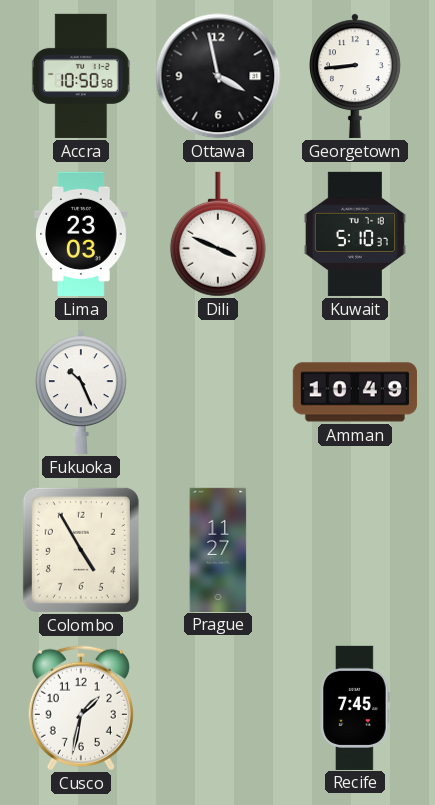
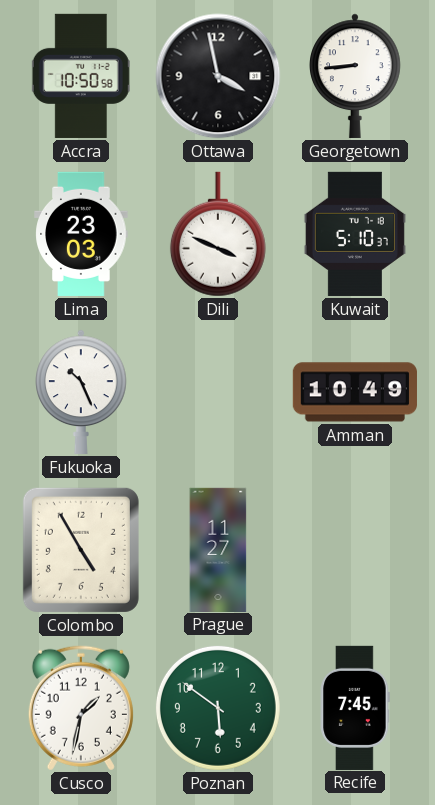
Poznan: none -> 5:51 (218, 708)
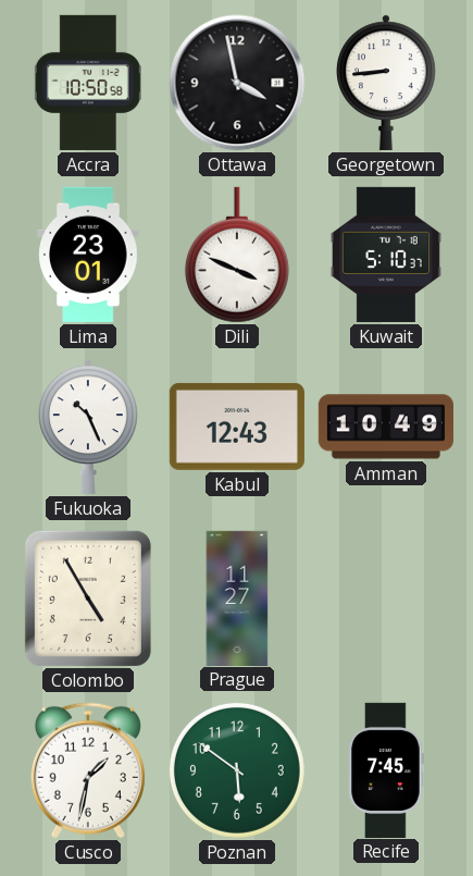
Lima: 23:03 -> 23:01 (88, 255)
Kabul: none -> 12:43 (237, 427)
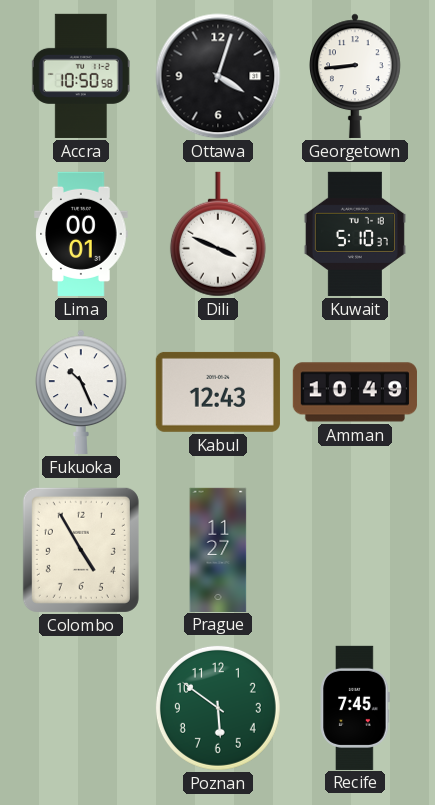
Ottawa: 3:58 -> 4:03 (218, 76)
Lima: 23:01 -> 00:01 (81, 234)
Cusco: 1:32 -> none (88, 770)
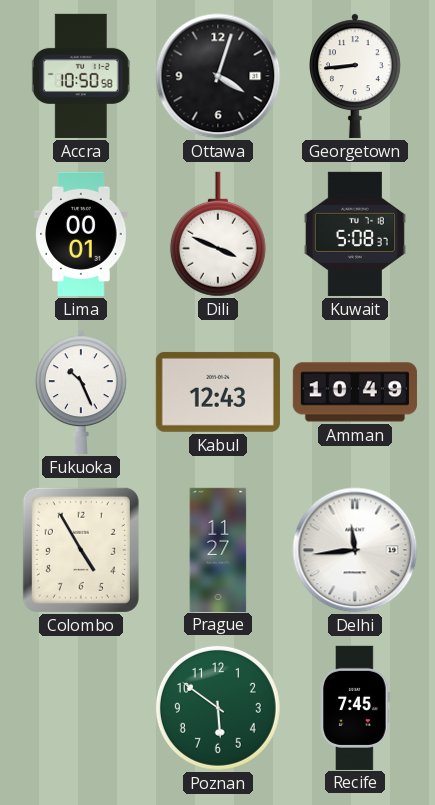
Kuwait: 5:10 -> 5:08 (355, 234)
Delhi: none -> 11:44 (355, 550)
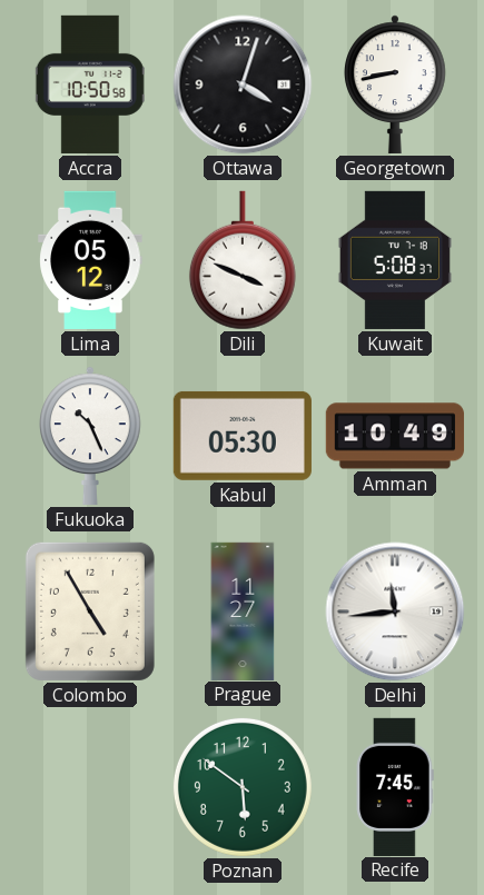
Georgetown: 8:44 -> 8:43 (396, 84)
Lima: 00:01 -> 05:12 (90, 260)
Kabul: 12:43 -> 05:30 (243, 436)
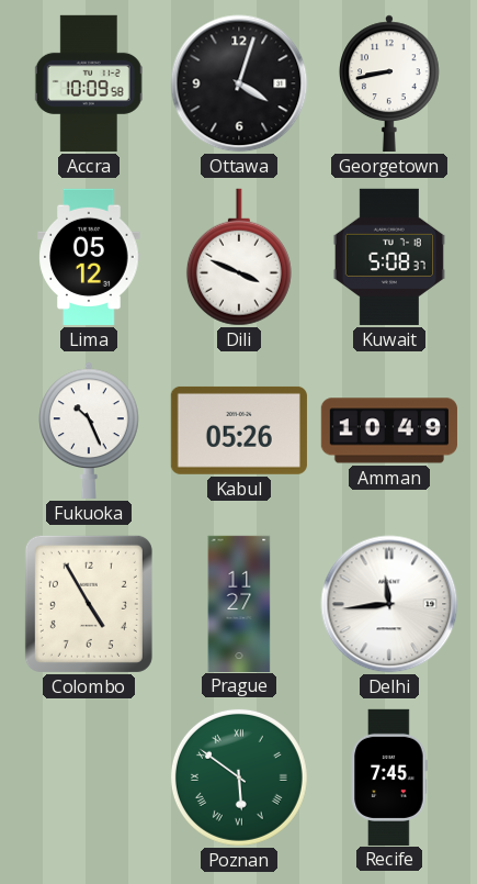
Accra: 10:50 -> 10:09 (89, 83)
Kabul: 05:30 -> 05:26 (239, 430)
Poznan numerals: Arabic -> Roman (239, 777)
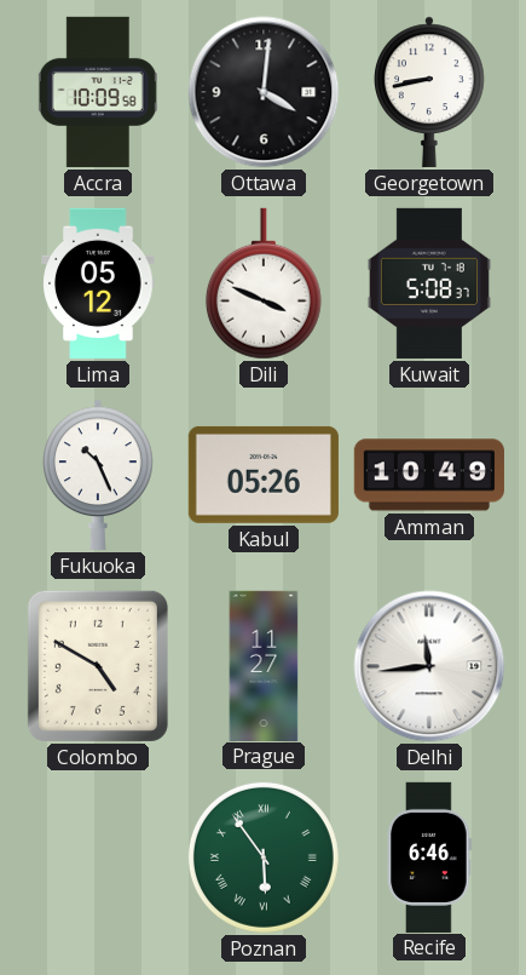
Ottawa: 4:03 -> 4:01 (264, 92)
Colombo: 4:55 -> 4:50 (98, 666)
Poznan: 5:51 -> 5:54 (264, 858)
Recife: 7:45 -> 6:46 (429, 856)
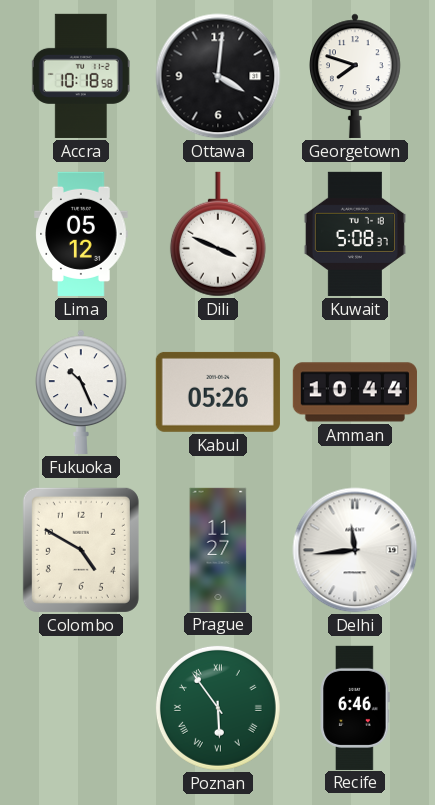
Accra: 10:09 -> 10:18 (81, 76)
Georgetown: 8:43 -> 7:48 (356, 76)
Amman: 10:49 -> 10:44 (355, 392)
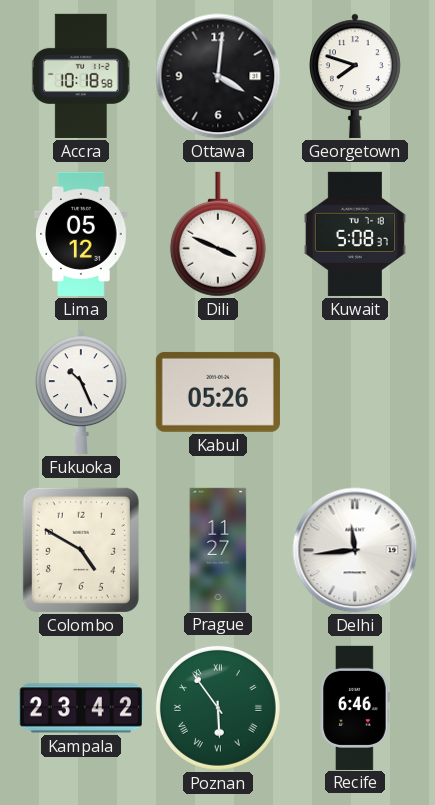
Amman: 10:44 -> none (355, 392)
Kampala: none -> 23:42 (81, 708)
